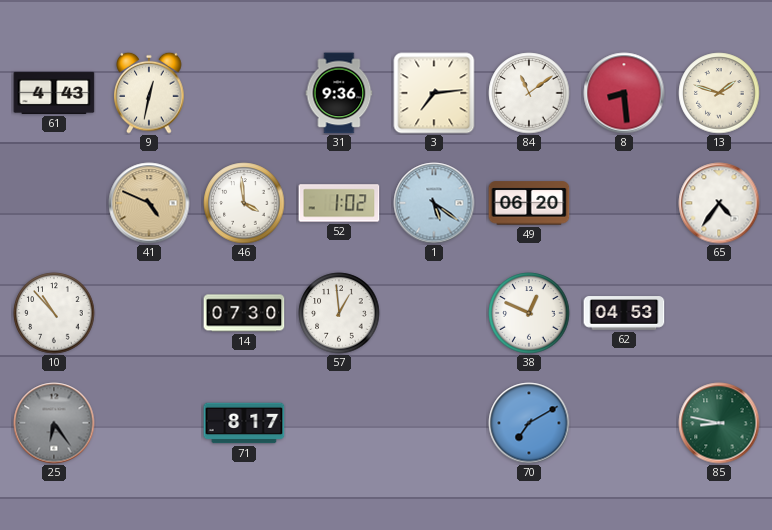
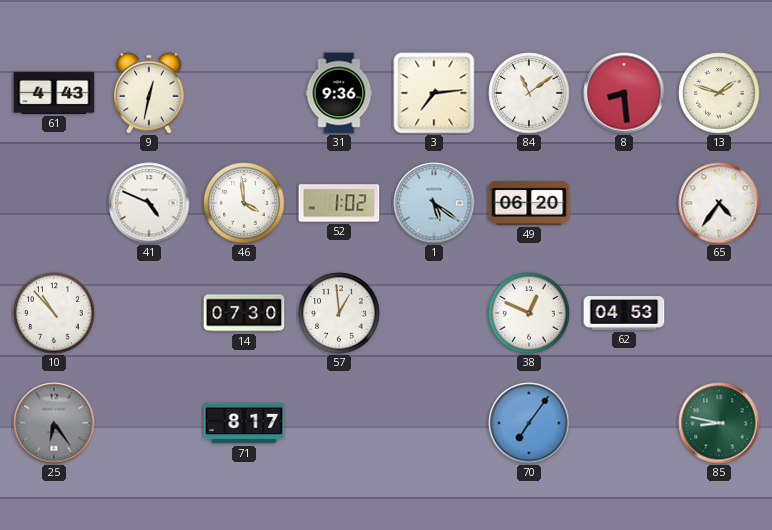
41 dial: champagne -> white (149, 203)
70: 7:10 -> 7:06 (529, 423)
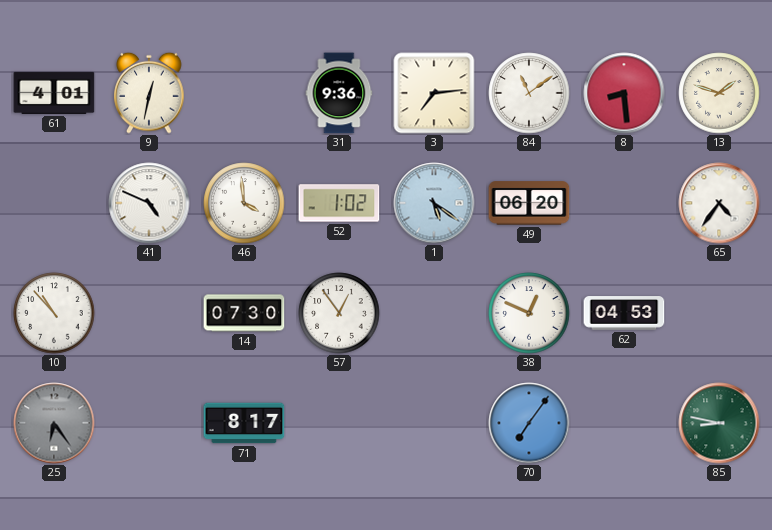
61: 4:43 -> 4:01 (54, 93)
57: 12:59 -> 12:54 (339, 313)
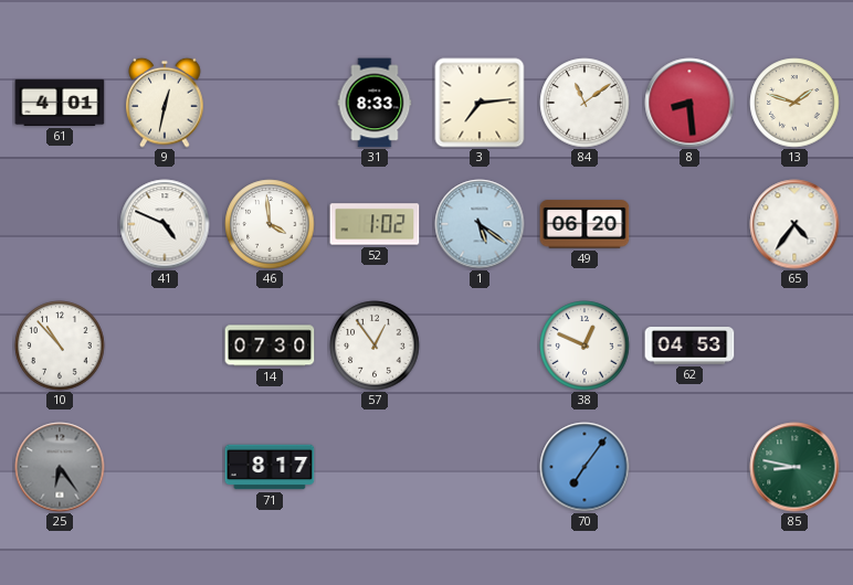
31: 9:36 -> 8:33 (375, 103)
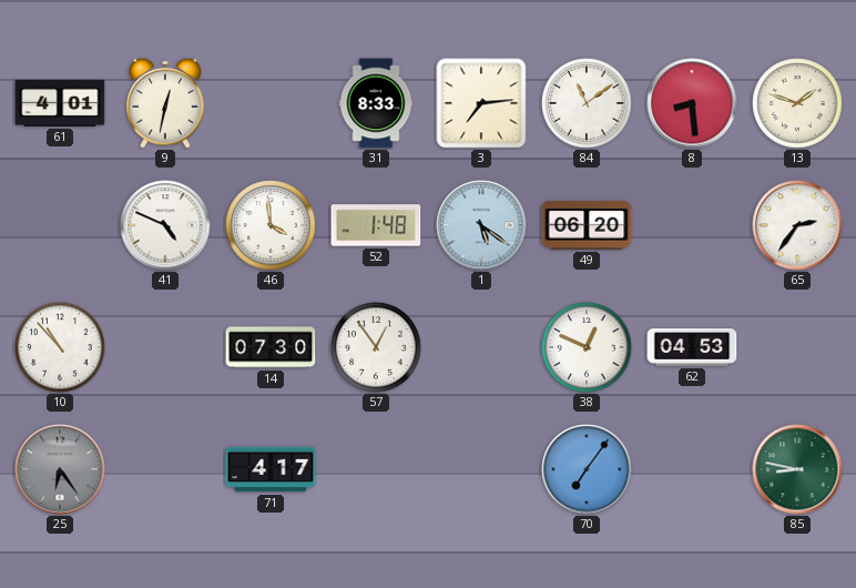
52: 1:02 -> 1:48 (376, 225)
65: 4:36 -> 2:36 (797, 225)
71: 8:17 -> 4:17 (271, 469)
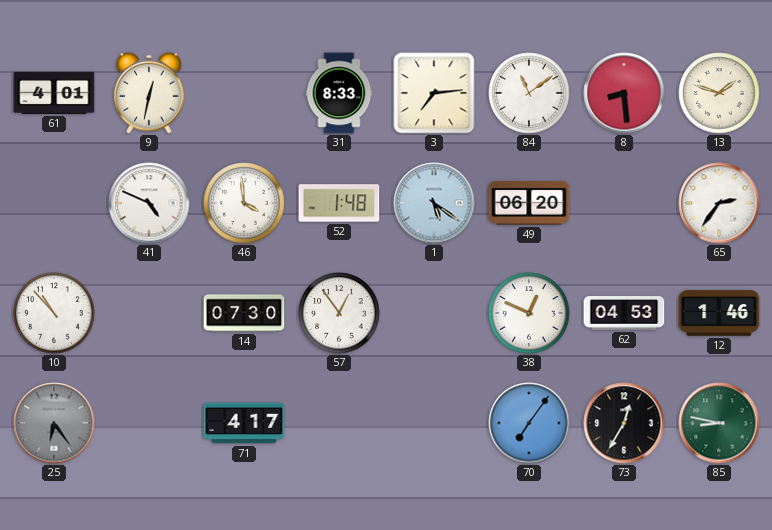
12: none -> 1:46 (719, 313)
73: none -> 12:35 (624, 423)
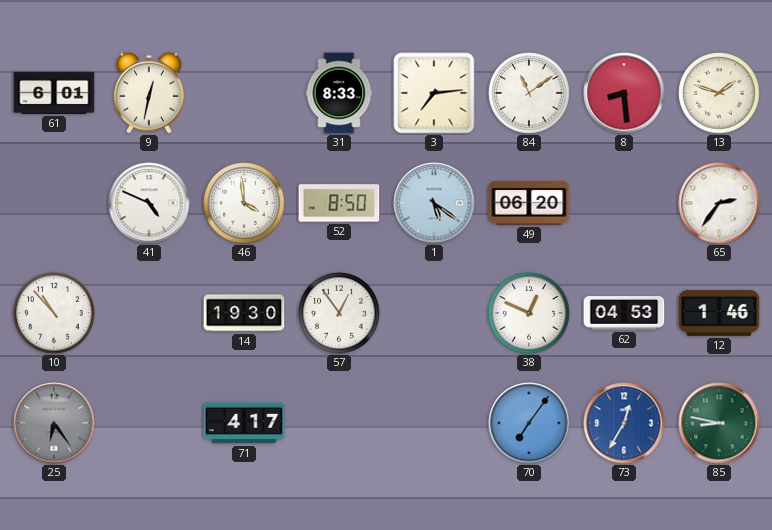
61: 4:01 -> 6:01 (54, 93)
52: 1:48 -> 8:50 (339, 203)
14: 07:30 -> 19:30 (244, 313)
73 dial: black -> blue (624, 423)
